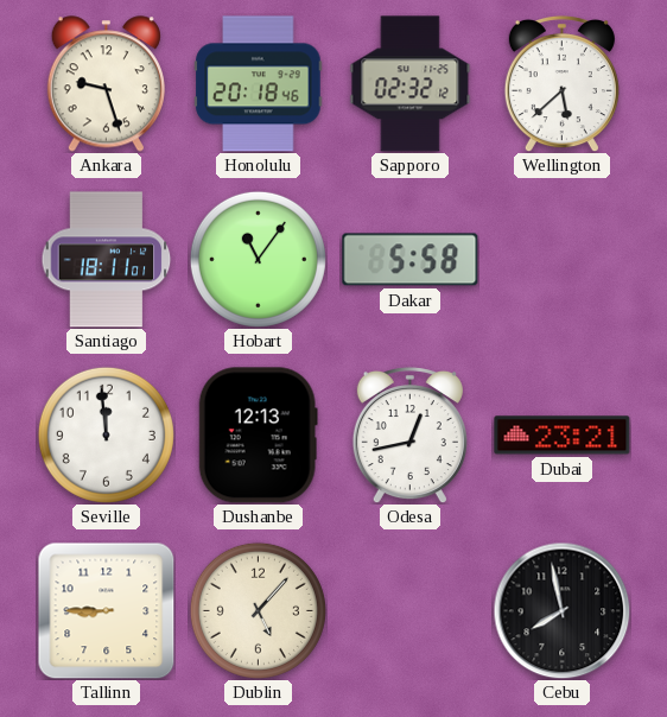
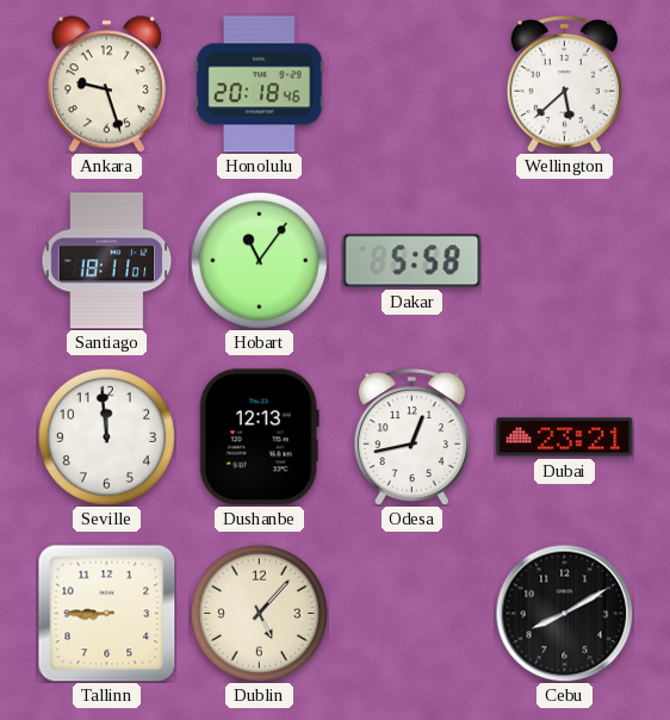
Sapporo: 02:32 -> none (411, 84)
Cebu: 7:58 -> 8:10 (564, 613)
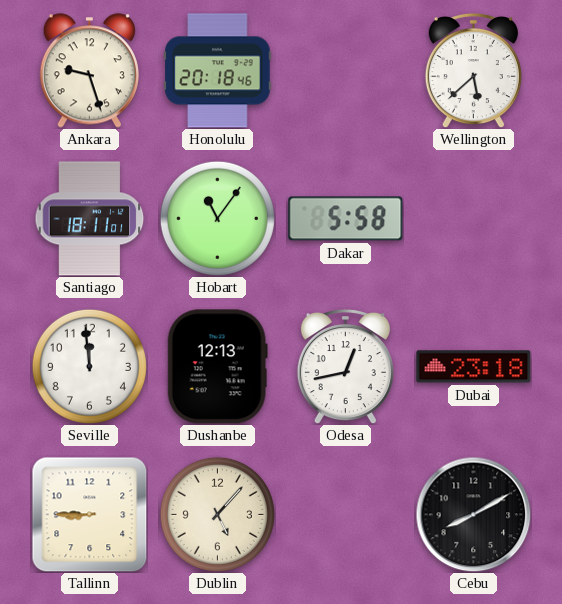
Dubai: 23:21 -> 23:18 (474, 367)
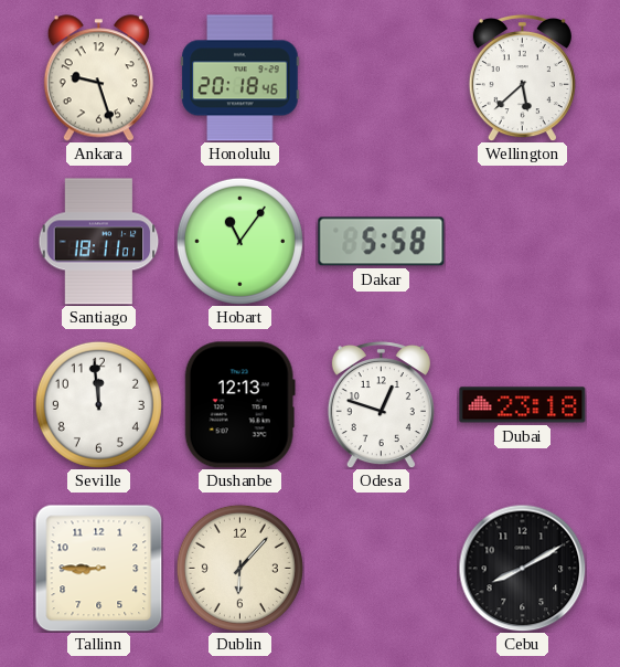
Odesa: 12:43 -> 12:48 (381, 404)
Dublin: 5:07 -> 6:07 (239, 568)
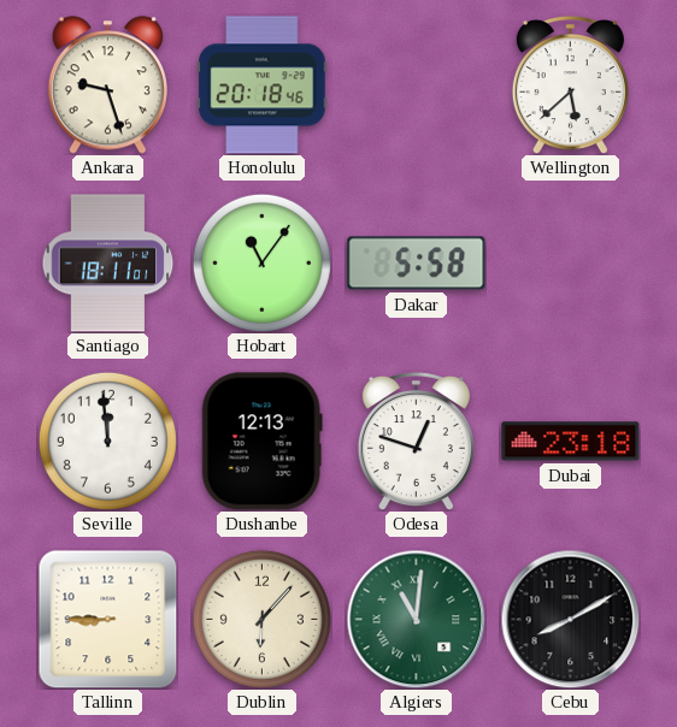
Algiers: none -> 11:01 (416, 619)
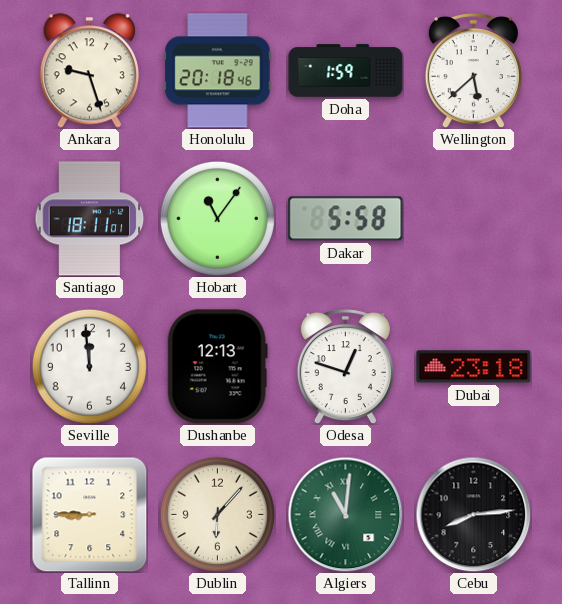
Doha: none -> 1:59 (346, 71)
Cebu: 8:10 -> 8:14 (473, 514)
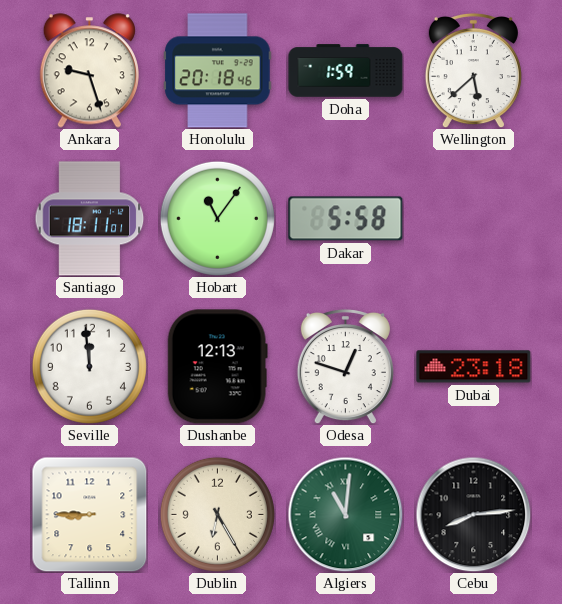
Dublin: 6:07 -> 6:25 (217, 514)
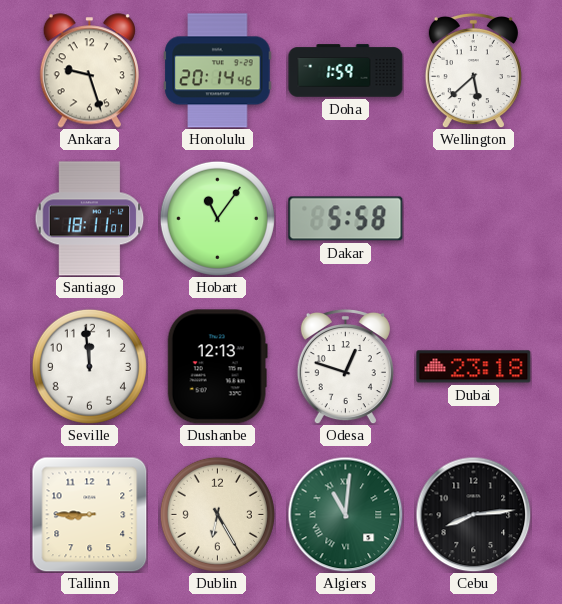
Honolulu: 20:18 -> 20:14 (218, 71)
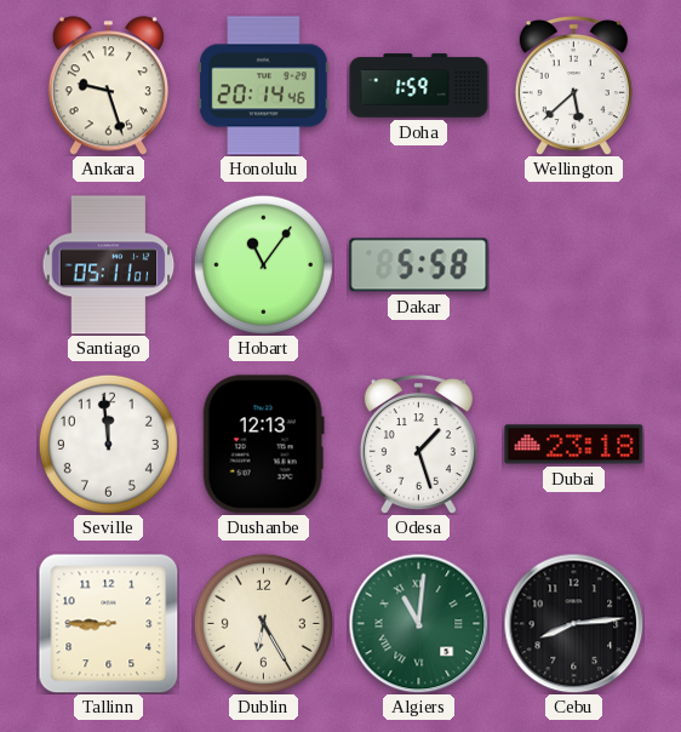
Santiago: 18:11 -> 05:11 (109, 265)
Odesa: 12:48 -> 1:27 (418, 444)
